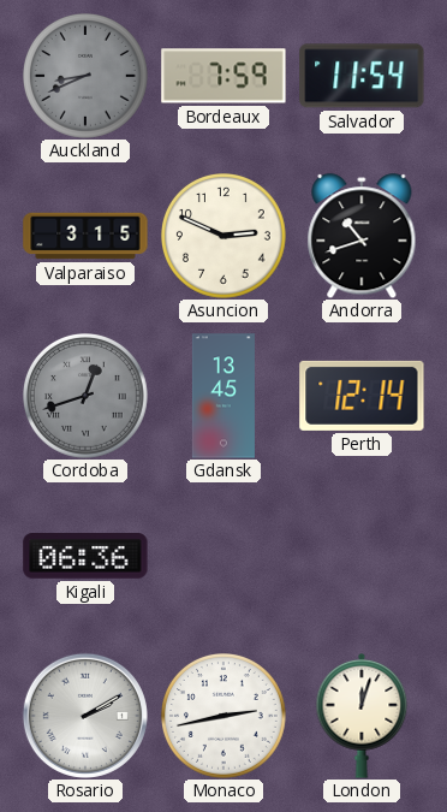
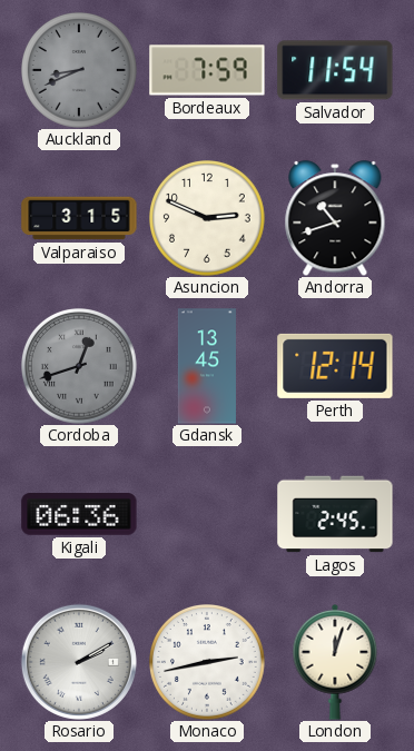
Lagos: none -> 2:45 (335, 514)
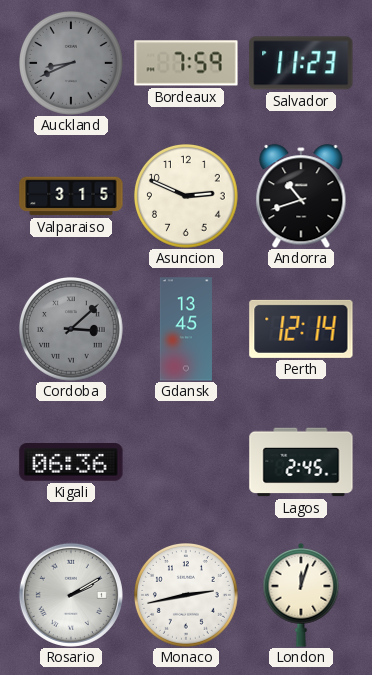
Salvador: 11:54 -> 11:23 (301, 63)
Cordoba: 12:42 -> 3:08 (72, 330)
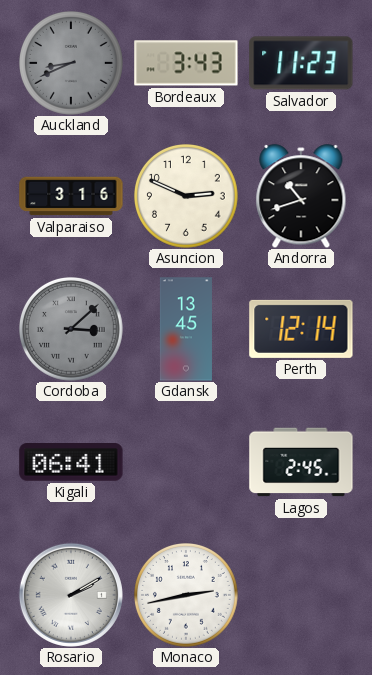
Bordeaux: 7:59 -> 3:43 (186, 63)
Valparaiso: 3:15 -> 3:16 (71, 196)
Kigali: 06:36 -> 06:41 (71, 463)
London: 12:03 -> none (301, 596)
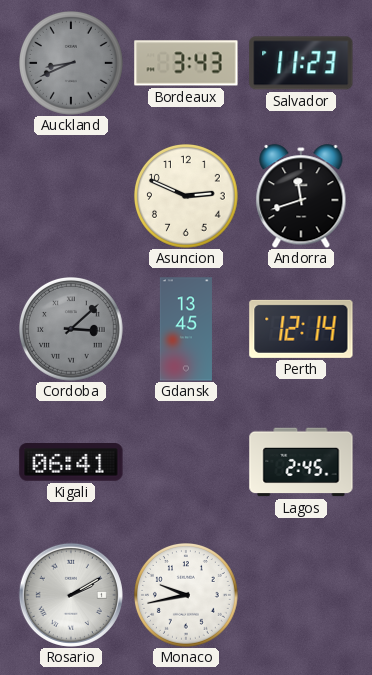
Valparaiso: 3:16 -> none (71, 196)
Andorra: 10:42 -> 11:42 (301, 196)
Monaco: 2:43 -> 9:43 (187, 596)
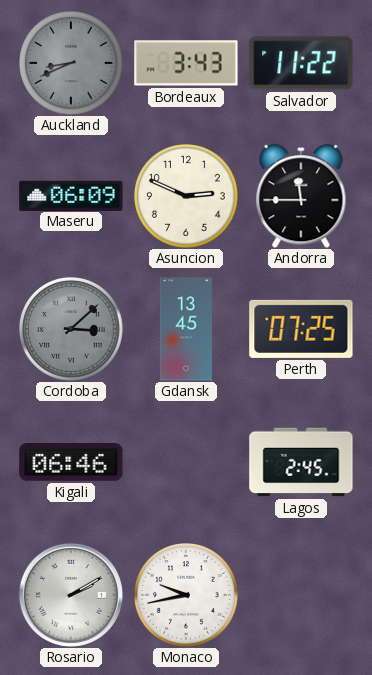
Salvador: 11:23 -> 11:22 (301, 63)
Maseru: none -> 06:09 (71, 195)
Andorra: 11:42 -> 11:45 (301, 196)
Perth: 12:14 -> 07:25 (301, 329)
Kigali: 06:41 -> 06:46 (71, 463)
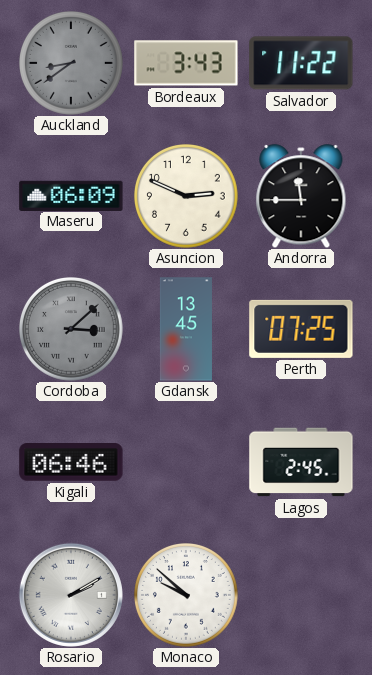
Auckland: 8:41 -> 8:39 (72, 64)
Monaco: 9:43 -> 9:52 (187, 596)
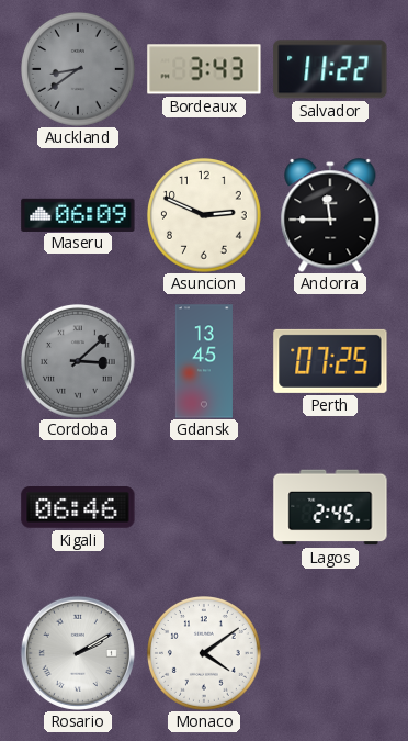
Monaco: 9:52 -> 4:09 (205, 654)
